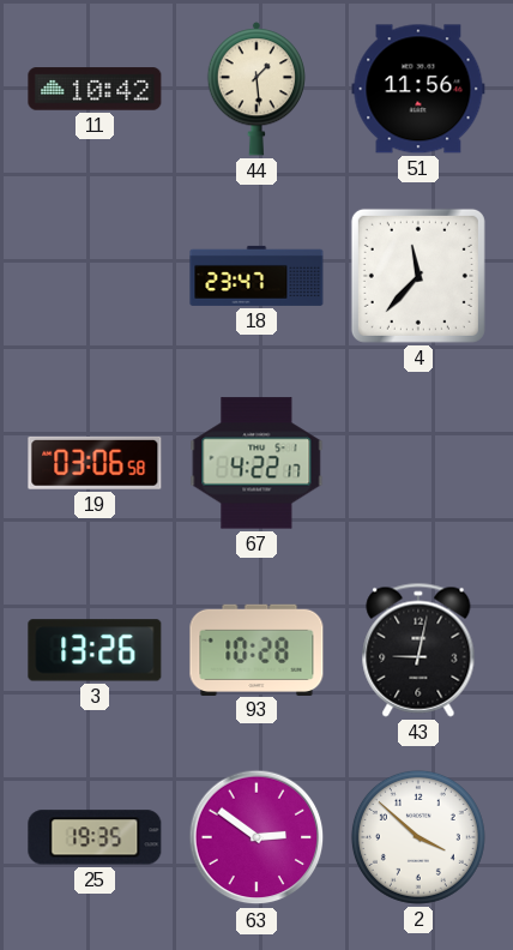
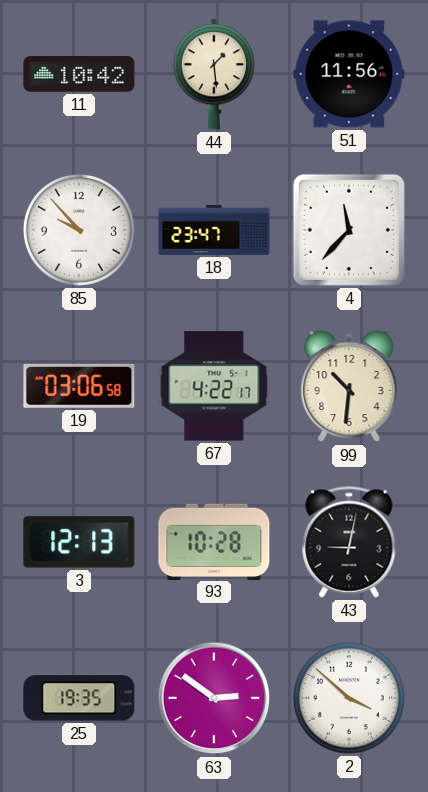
85: none -> 9:53 (79, 230)
99: none -> 10:31 (349, 386)
3: 13:26 -> 12:13 (79, 542)
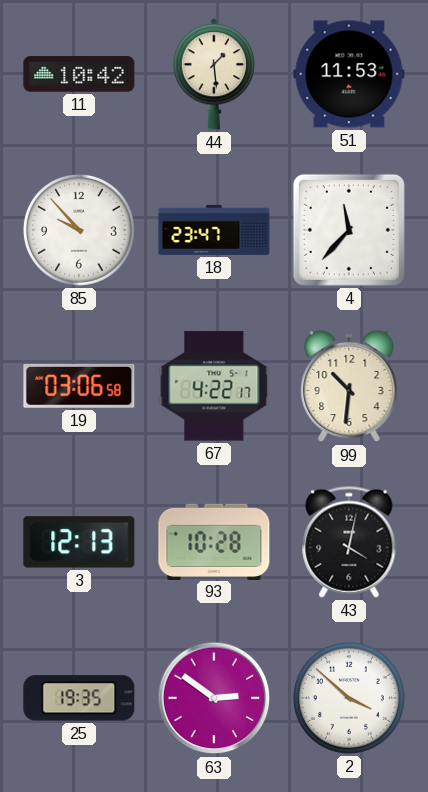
51: 11:56 -> 11:53 (349, 74)
43: 9:02 -> 4:02 (349, 542)
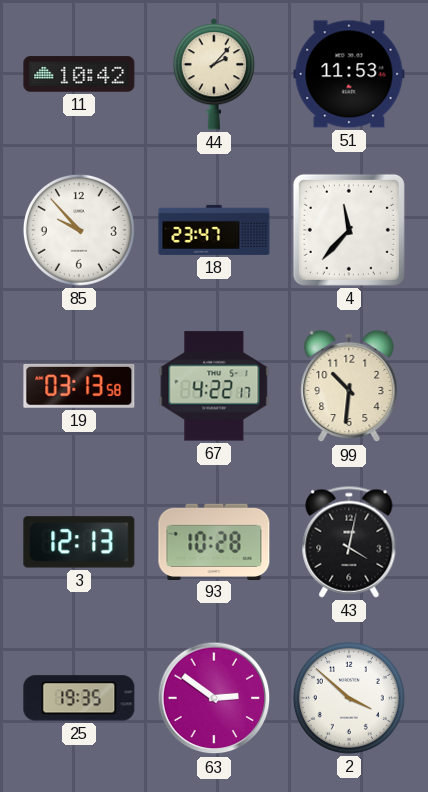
44: 1:29 -> 2:07 (213, 74)
19: 03:06 -> 03:13 (79, 386)
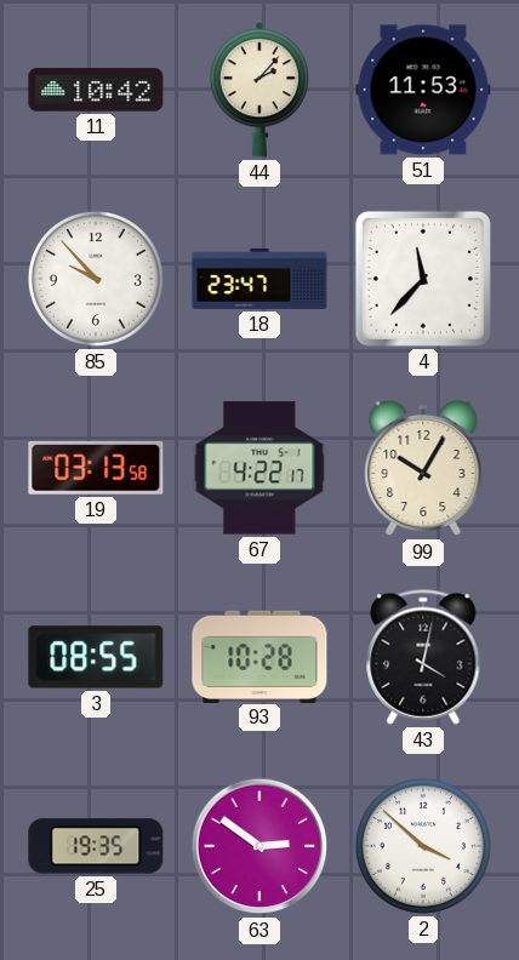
99: 10:31 -> 10:05 (423, 468)
3: 12:13 -> 08:55 (96, 657)
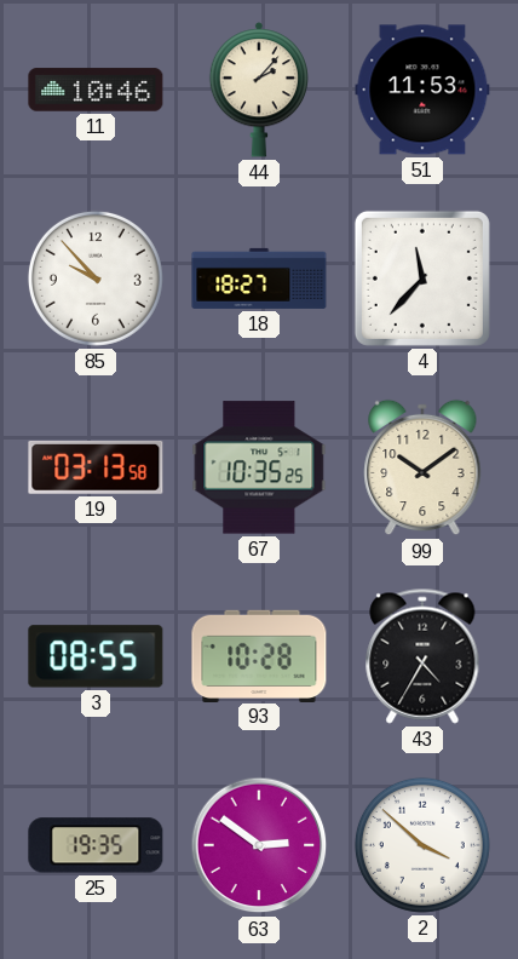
11: 10:42 -> 10:46 (96, 90)
18: 23:47 -> 18:27 (259, 278)
67: 4:22 -> 10:35 (259, 467)
99: 10:05 -> 10:09 (422, 467)
43: 4:02 -> 4:35 (422, 656)
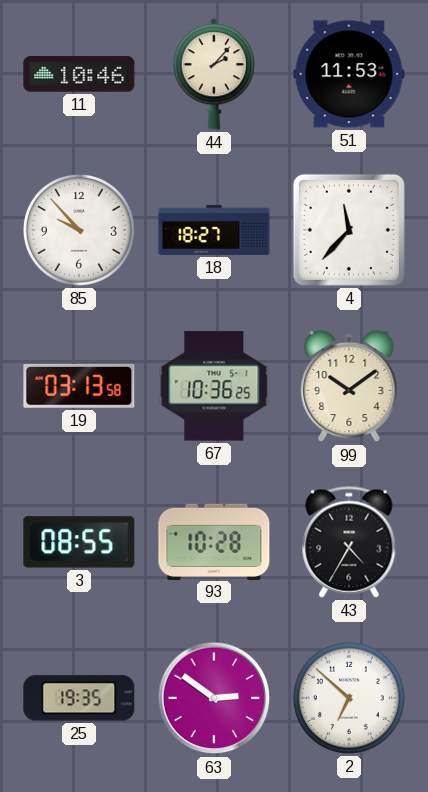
67: 10:35 -> 10:36 (214, 386)
2: 3:52 -> 6:52 (349, 698)
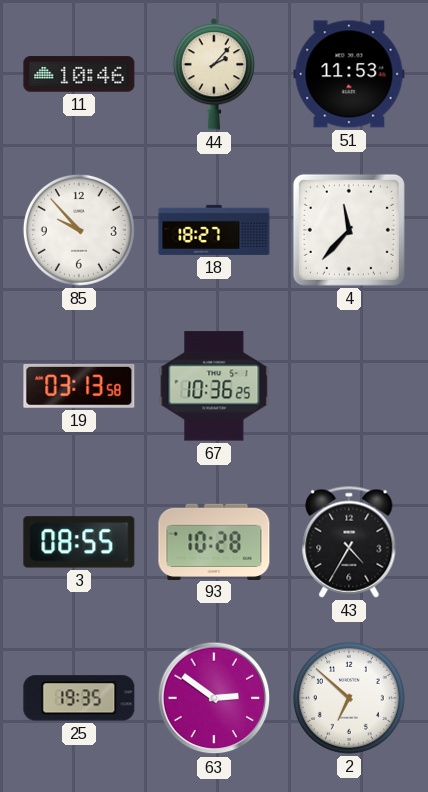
99: 10:09 -> none (349, 386)
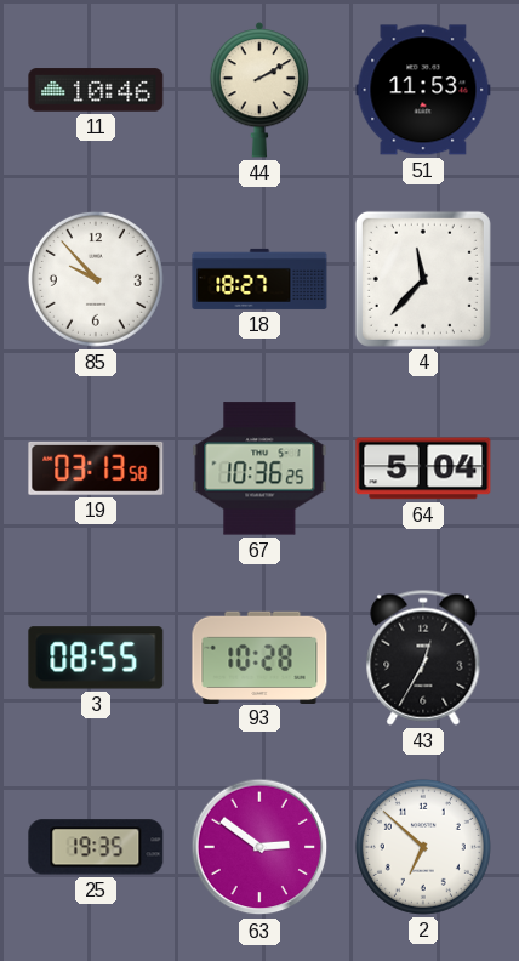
44: 2:07 -> 2:10 (258, 90)
64: none -> 5:04 (423, 468)
43: 4:35 -> 12:35 (423, 658)
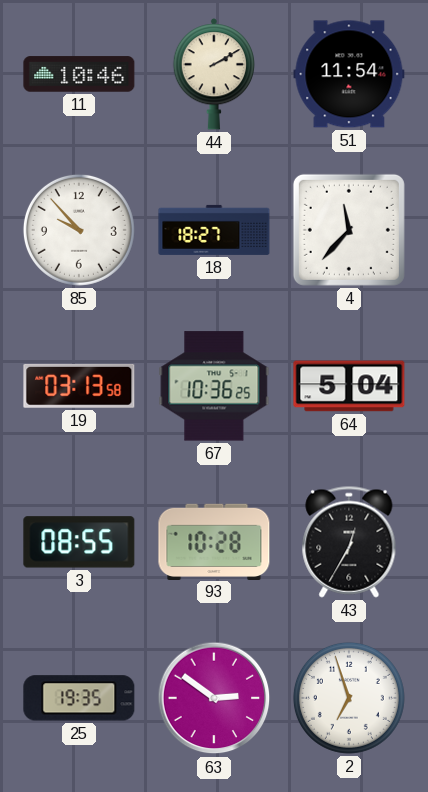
51: 11:53 -> 11:54 (349, 74)
2: 6:52 -> 6:57 (349, 698)
